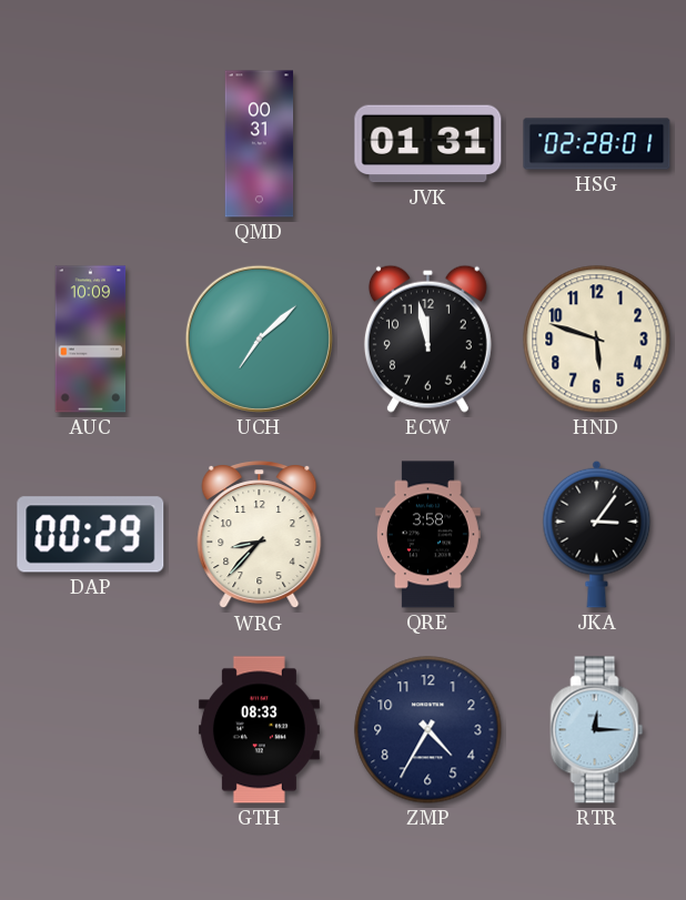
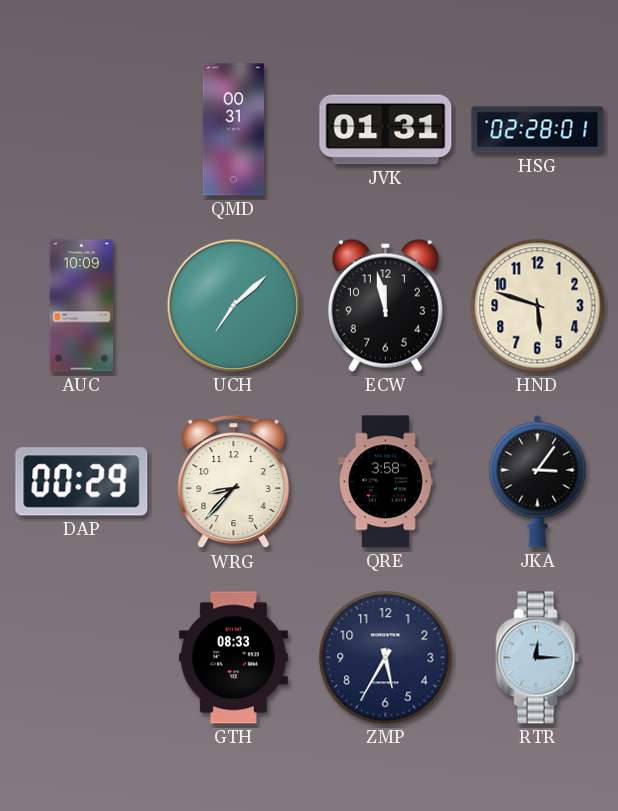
ZMP: 4:35 -> 5:35 (386, 658)
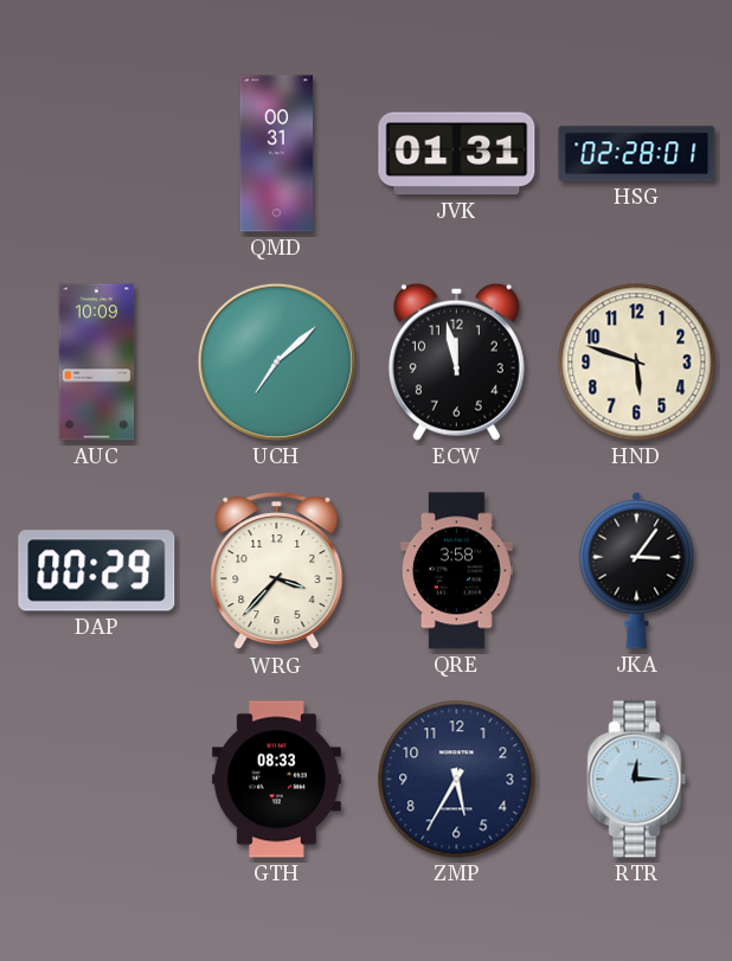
WRG: 8:37 -> 3:37 (277, 571)
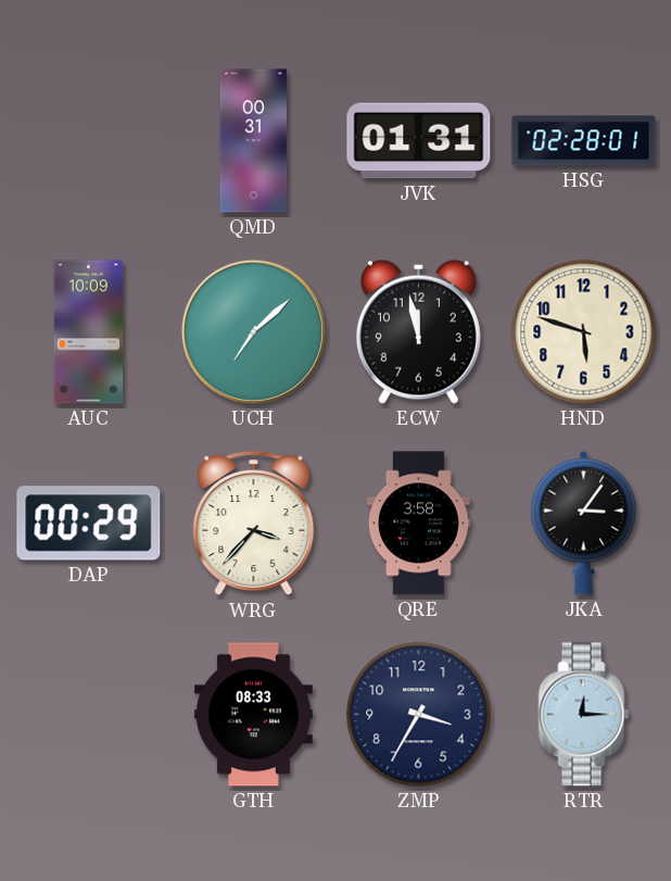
ZMP: 5:35 -> 3:35 (419, 715)
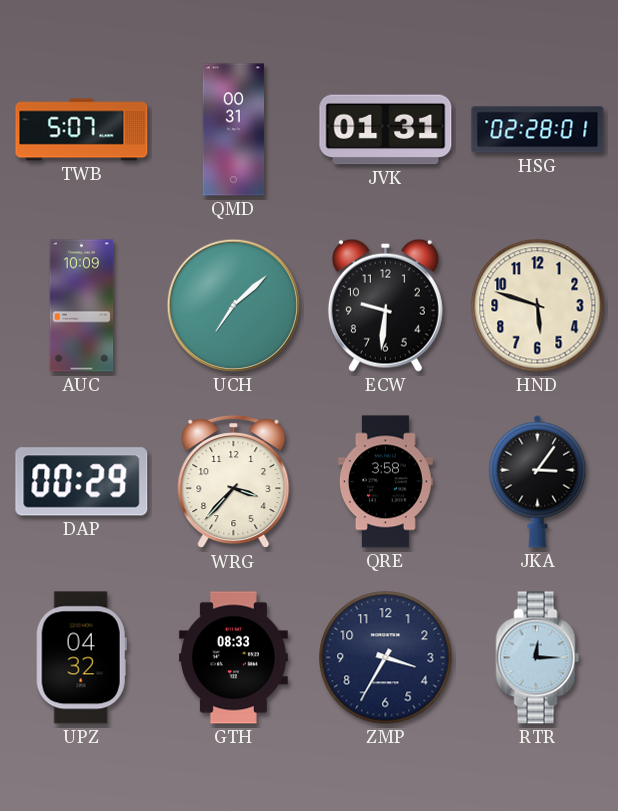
TWB: none -> 5:07 (82, 130)
ECW: 11:58 -> 9:31 (385, 305)
UPZ: none -> 04:32 (81, 658)
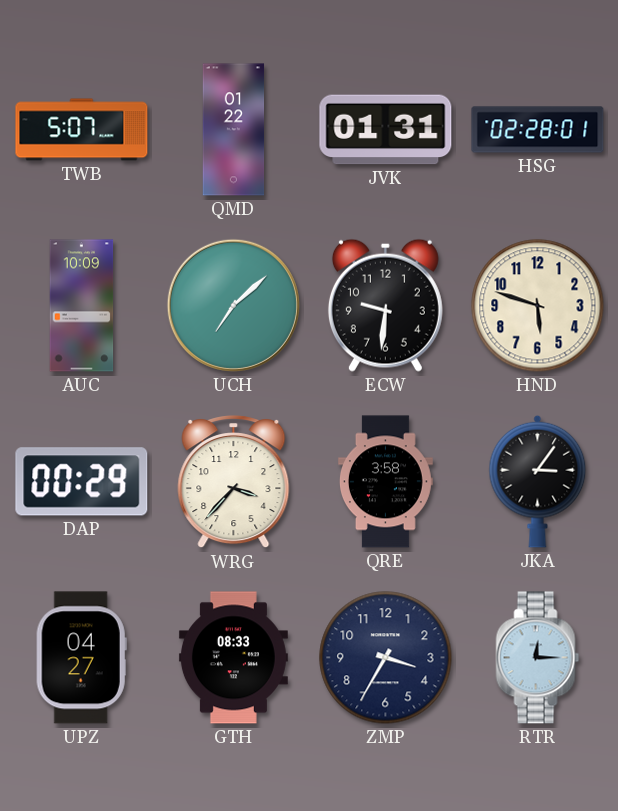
QMD: 00:31 -> 01:22 (234, 130)
UPZ: 04:32 -> 04:27 (81, 658)
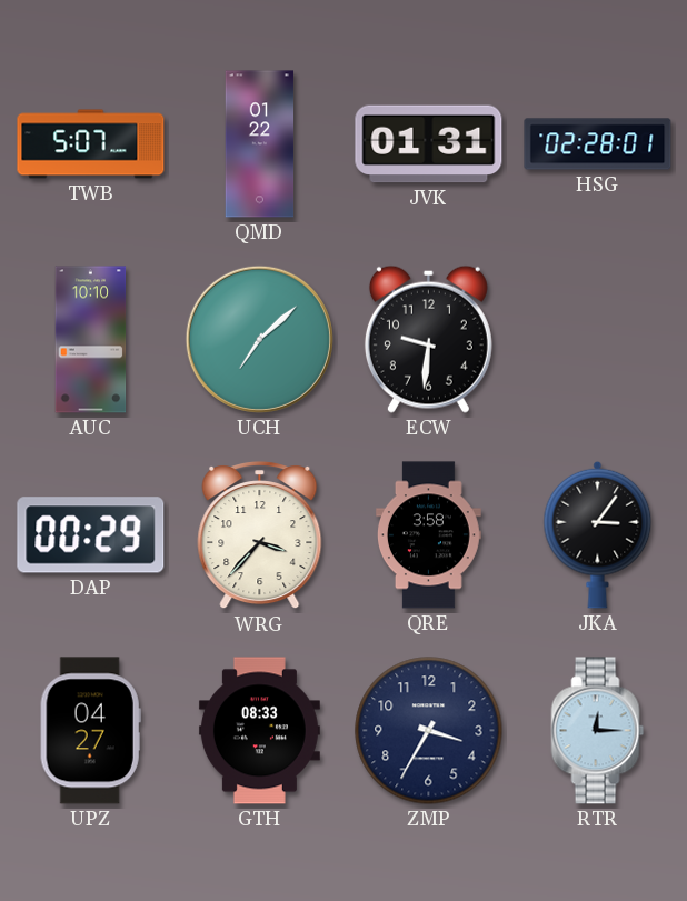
AUC: 10:09 -> 10:10 (91, 340)
HND: 5:48 -> none (538, 306)
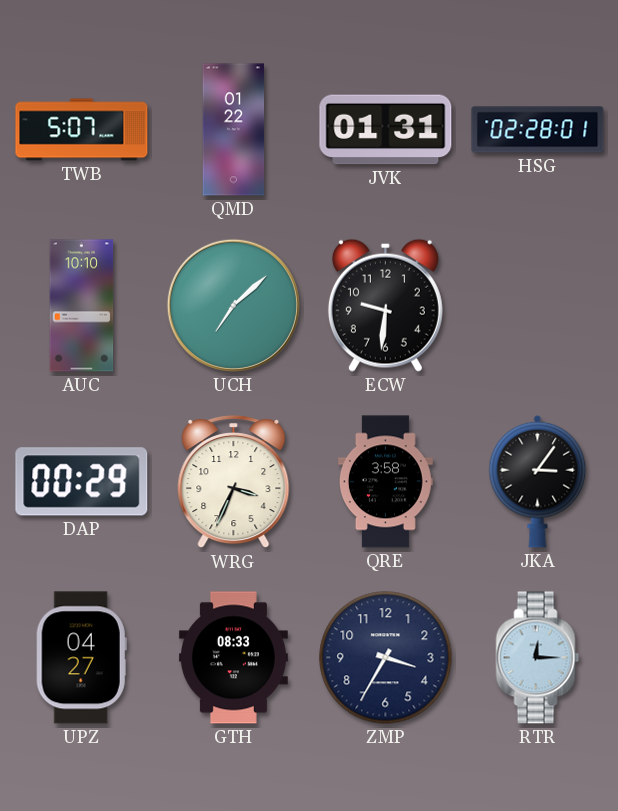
WRG: 3:37 -> 3:34 (234, 482)
